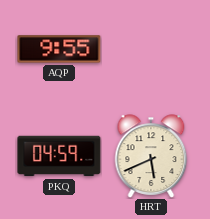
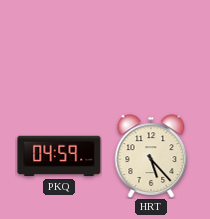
AQP: 9:55 -> none (59, 49)
HRT: 5:41 -> 5:23 (151, 156)
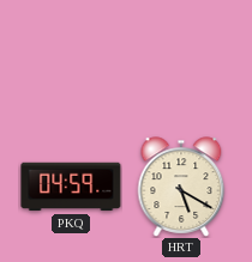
HRT: 5:23 -> 5:20 (181, 187)
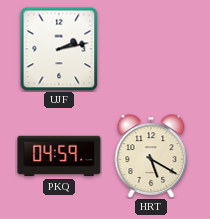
UJF: none -> 2:13 (59, 49)
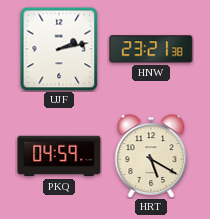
HNW: none -> 23:21 (151, 49)
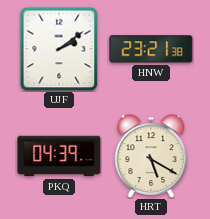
UJF: 2:13 -> 2:09 (59, 49)
PKQ: 04:59 -> 04:39 (59, 156)
